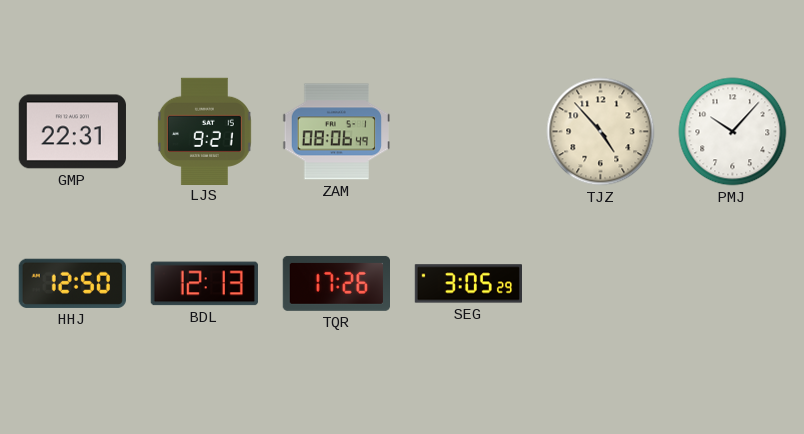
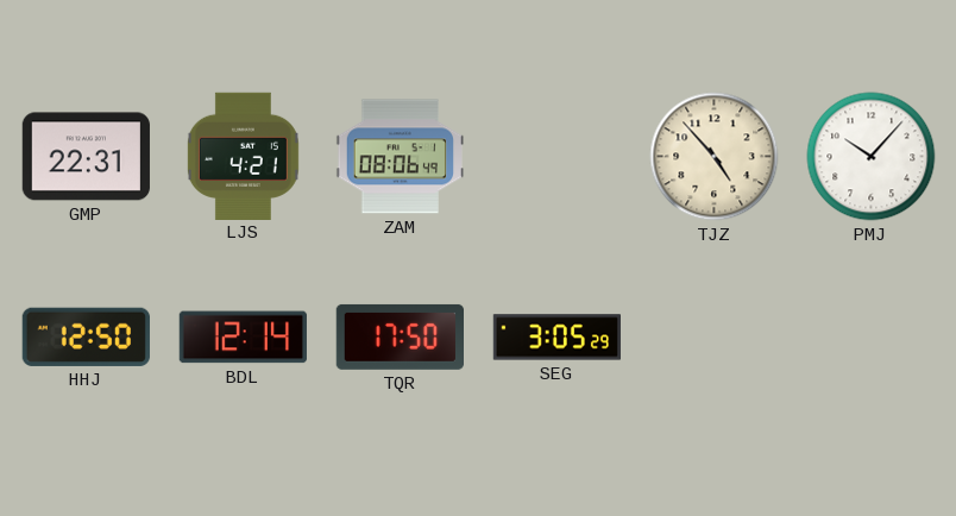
LJS: 9:21 -> 4:21 (243, 156)
BDL: 12:13 -> 12:14 (243, 338)
TQR: 17:26 -> 17:50 (400, 336)
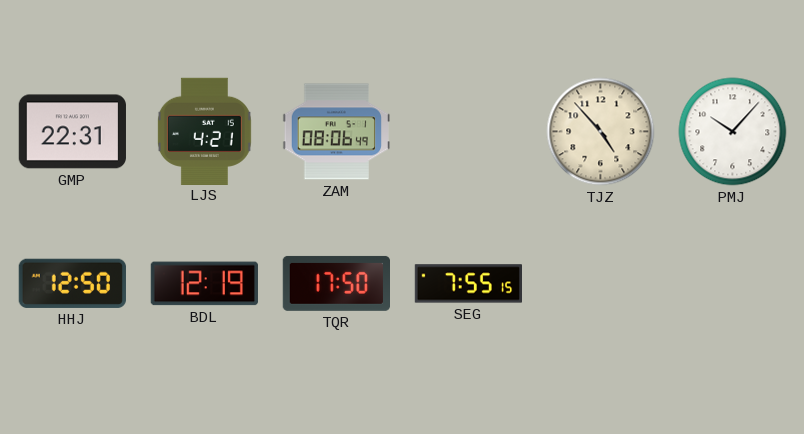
BDL: 12:14 -> 12:19 (204, 284)
SEG: 3:05 -> 7:55 (468, 284)
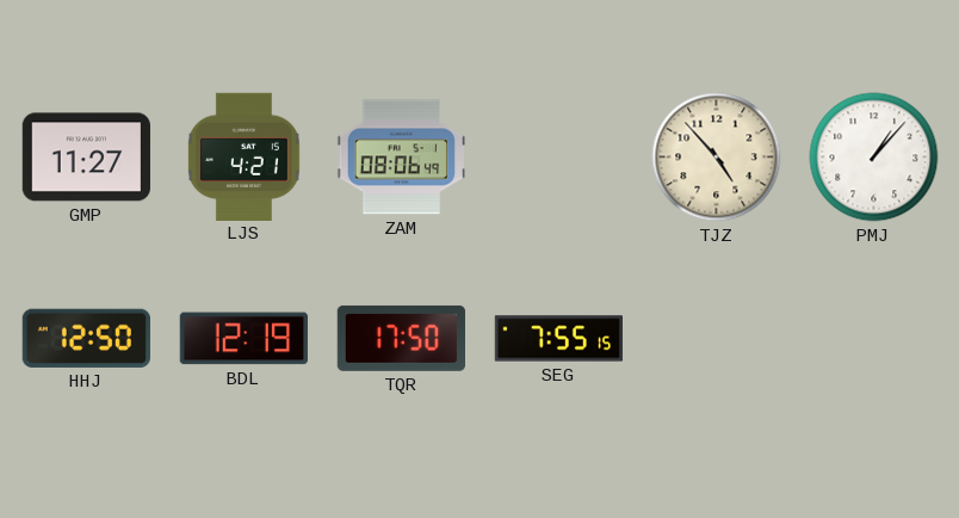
GMP: 22:31 -> 11:27 (86, 158)
PMJ: 10:07 -> 1:07 (874, 158)
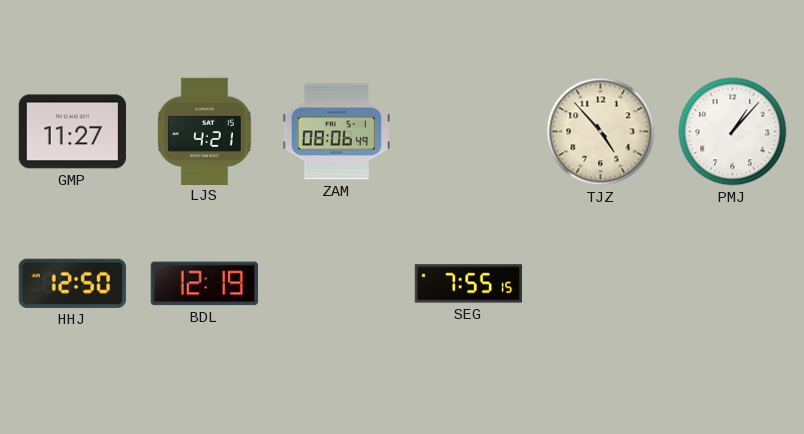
TQR: 17:50 -> none (401, 338)
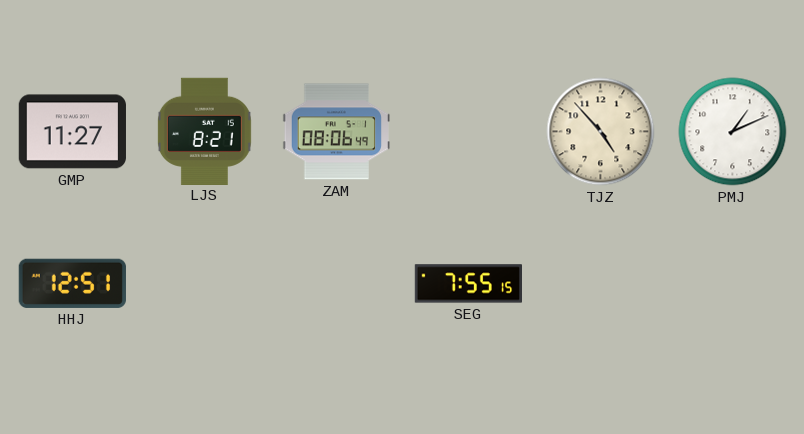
LJS: 4:21 -> 8:21 (204, 131)
PMJ: 1:07 -> 1:11 (733, 132)
HHJ: 12:50 -> 12:51 (72, 283)
BDL: 12:19 -> none (204, 284)
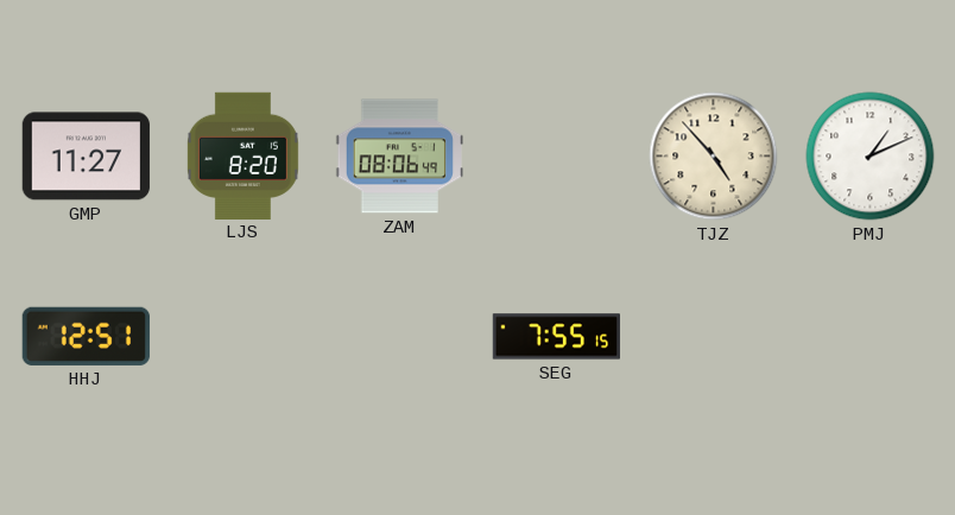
LJS: 8:21 -> 8:20 (242, 155)
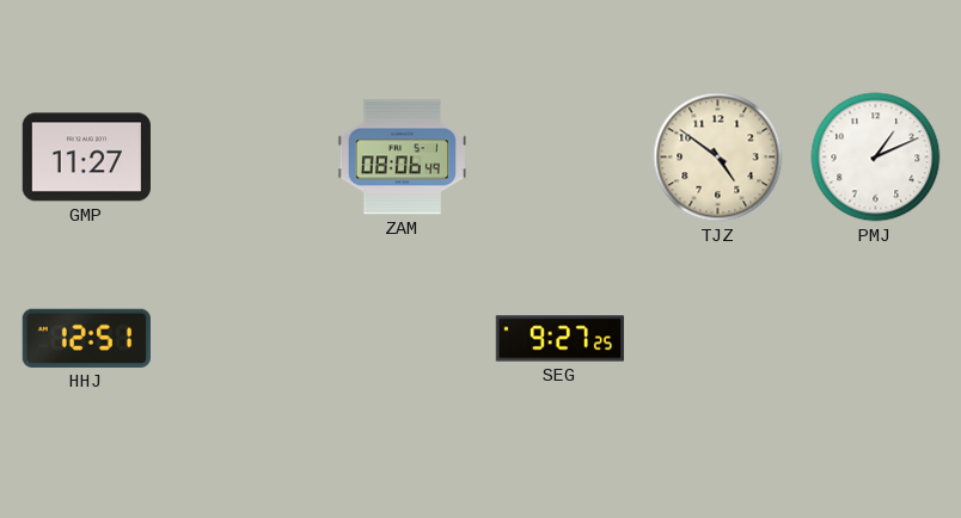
LJS: 8:20 -> none (242, 155)
TJZ: 4:53 -> 4:51 (718, 158)
SEG: 7:55 -> 9:27 (559, 339)
